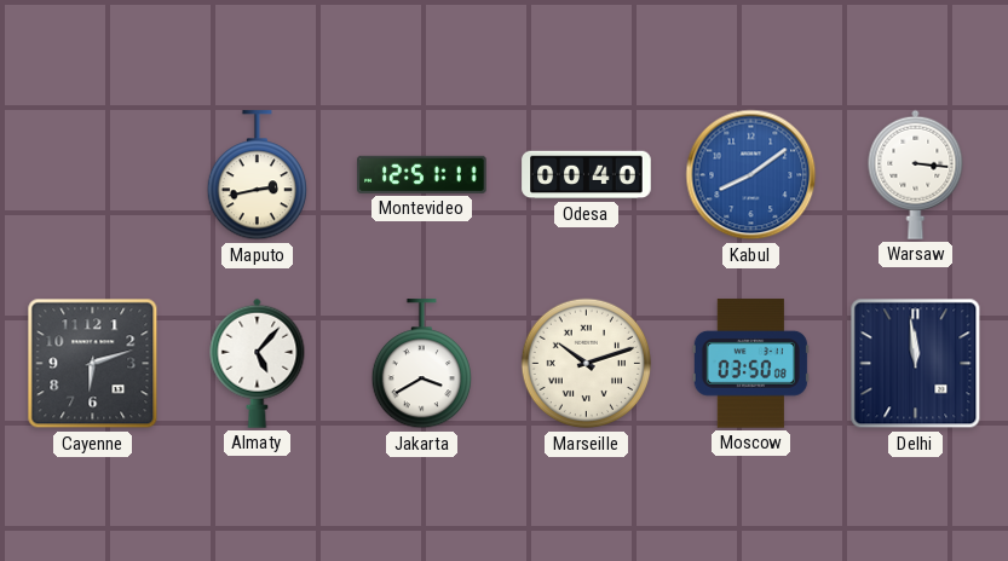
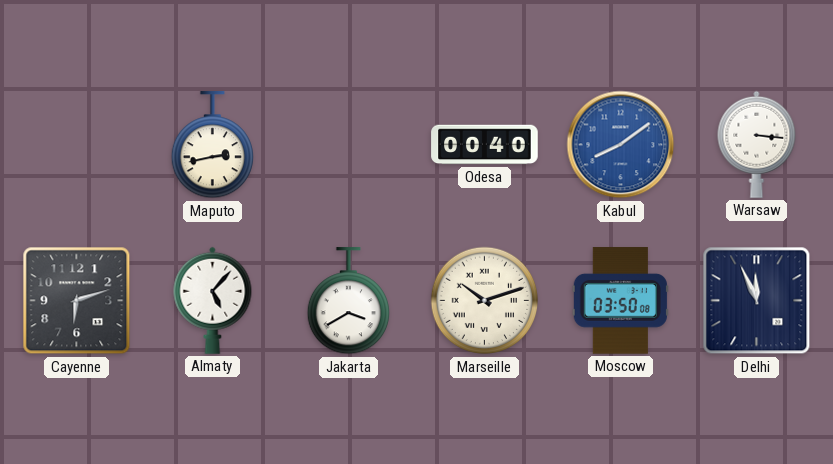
Montevideo: 12:51 -> none (422, 174)
Delhi: 11:59 -> 11:56 (757, 301)
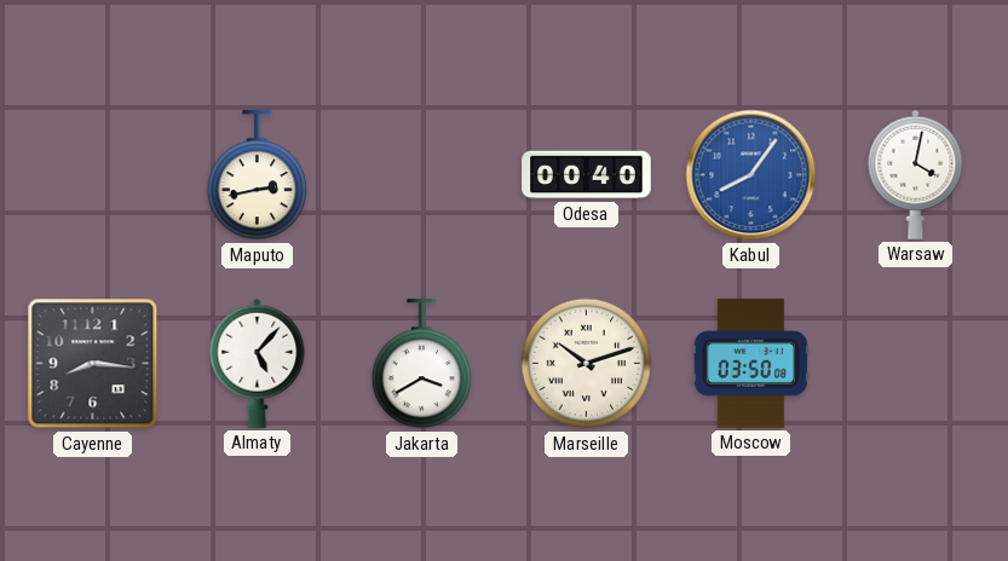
Kabul: 8:09 -> 8:06 (751, 175)
Warsaw: 3:16 -> 4:02 (916, 174)
Cayenne: 6:12 -> 8:16 (93, 364)
Delhi: 11:56 -> none (757, 301)
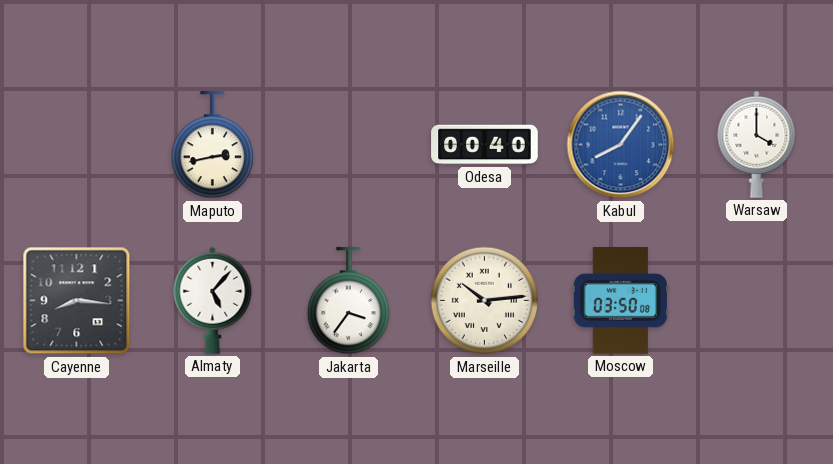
Warsaw: 4:02 -> 4:00 (757, 144)
Jakarta: 3:40 -> 3:36 (348, 301)
Marseille: 10:12 -> 10:14 (485, 301)
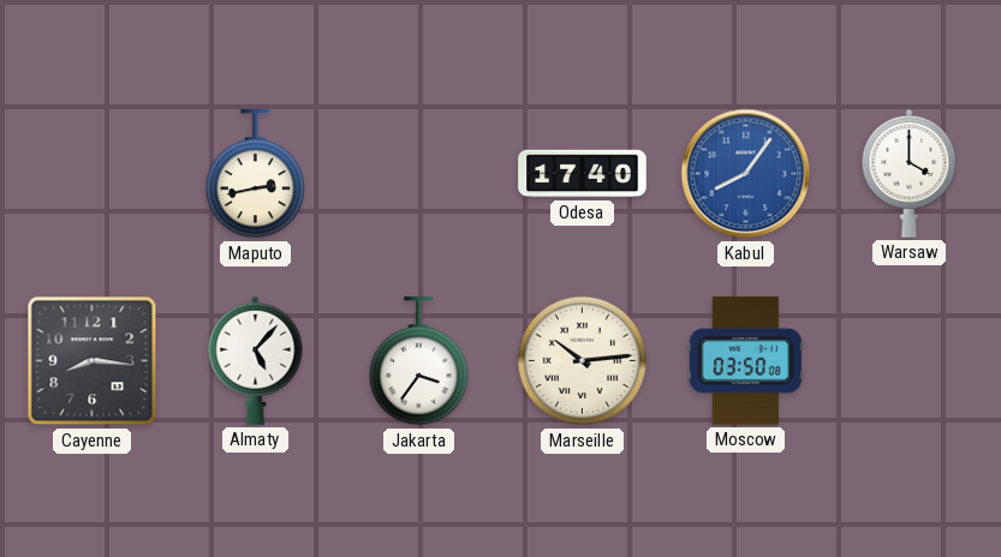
Odesa: 00:40 -> 17:40 (583, 174)
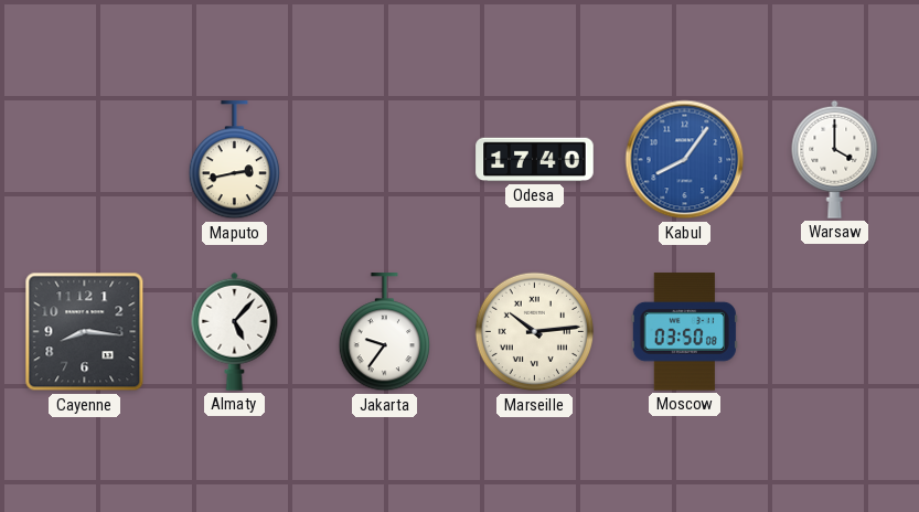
Jakarta: 3:36 -> 9:36 (384, 332)
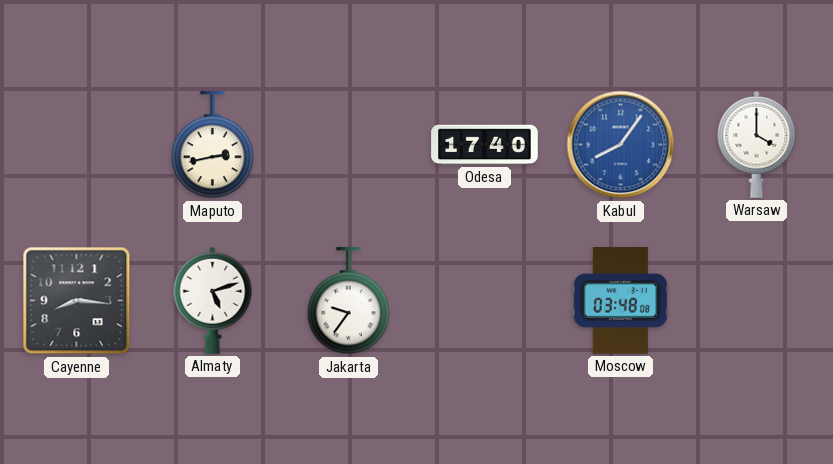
Almaty: 5:07 -> 5:12 (213, 300)
Marseille: 10:14 -> none (535, 332)
Moscow: 03:50 -> 03:48 (620, 301)
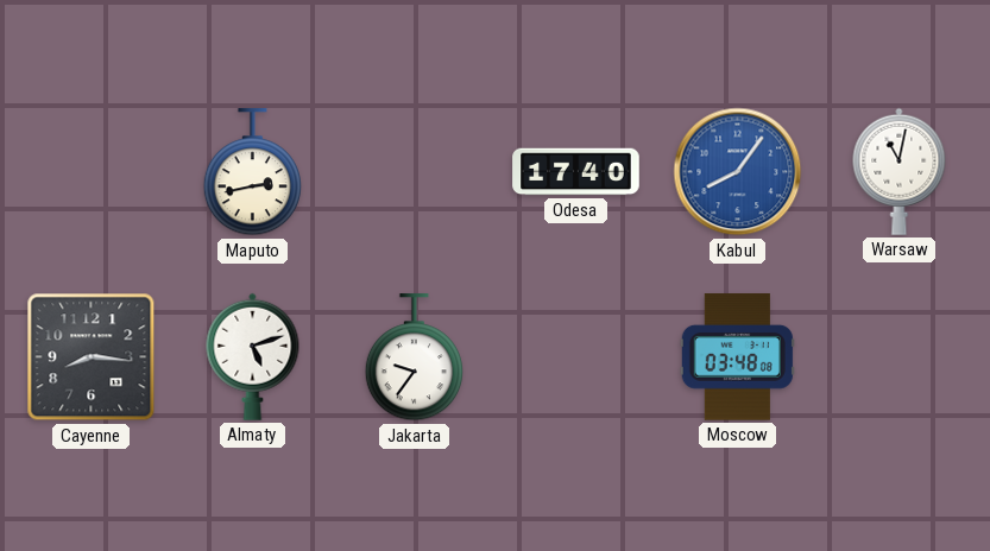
Warsaw: 4:00 -> 11:02 (900, 171)
